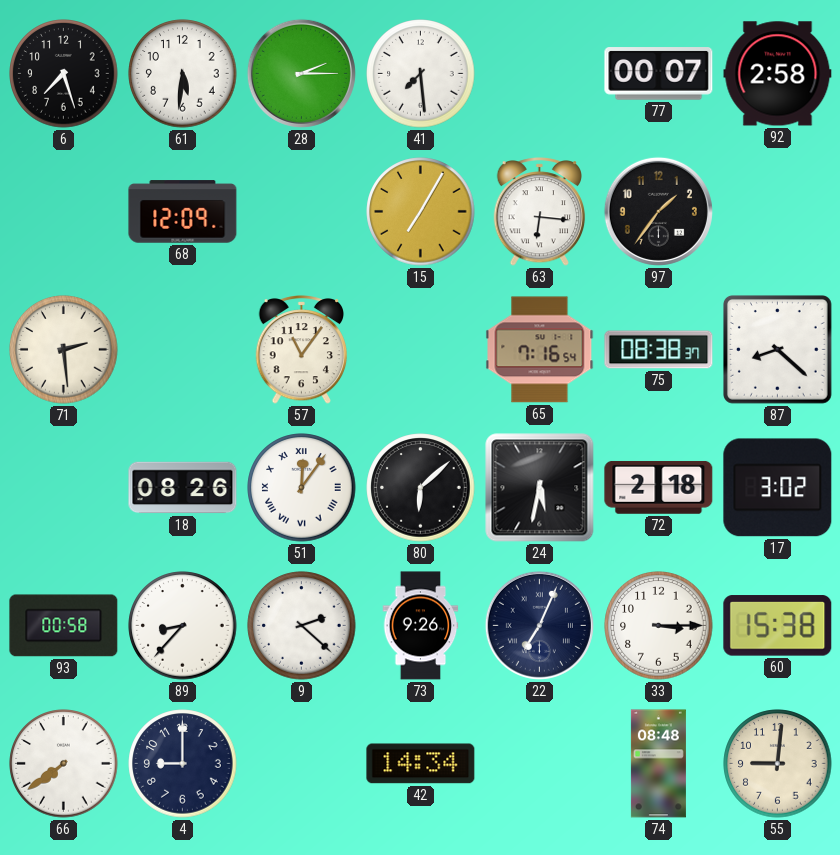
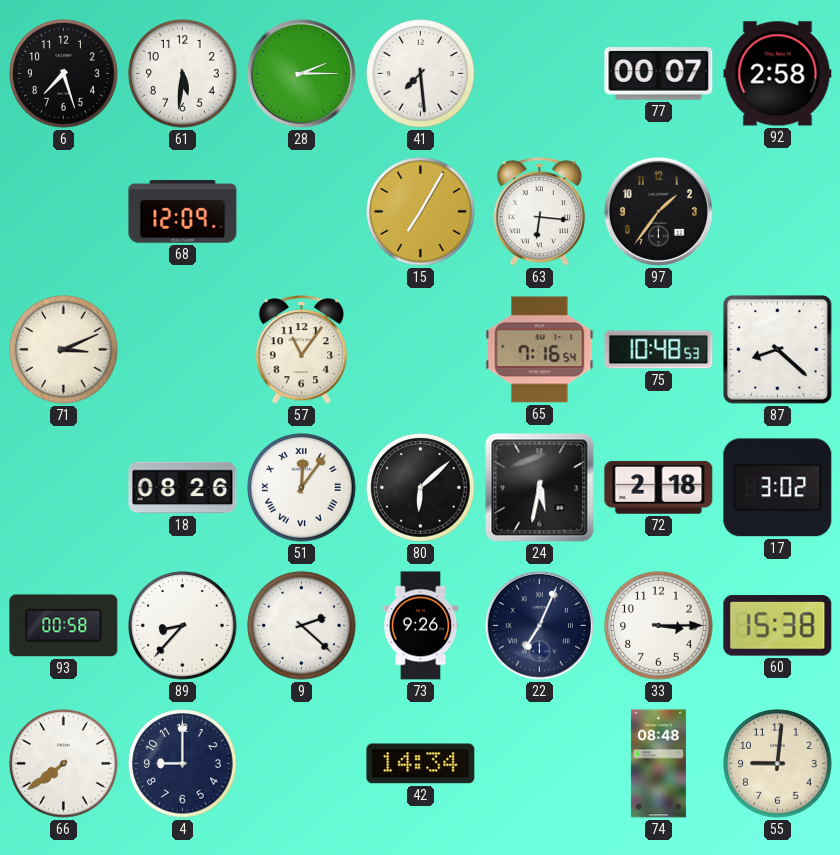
71: 2:29 -> 3:11 (64, 350)
75: 08:38 -> 10:48 (659, 350)
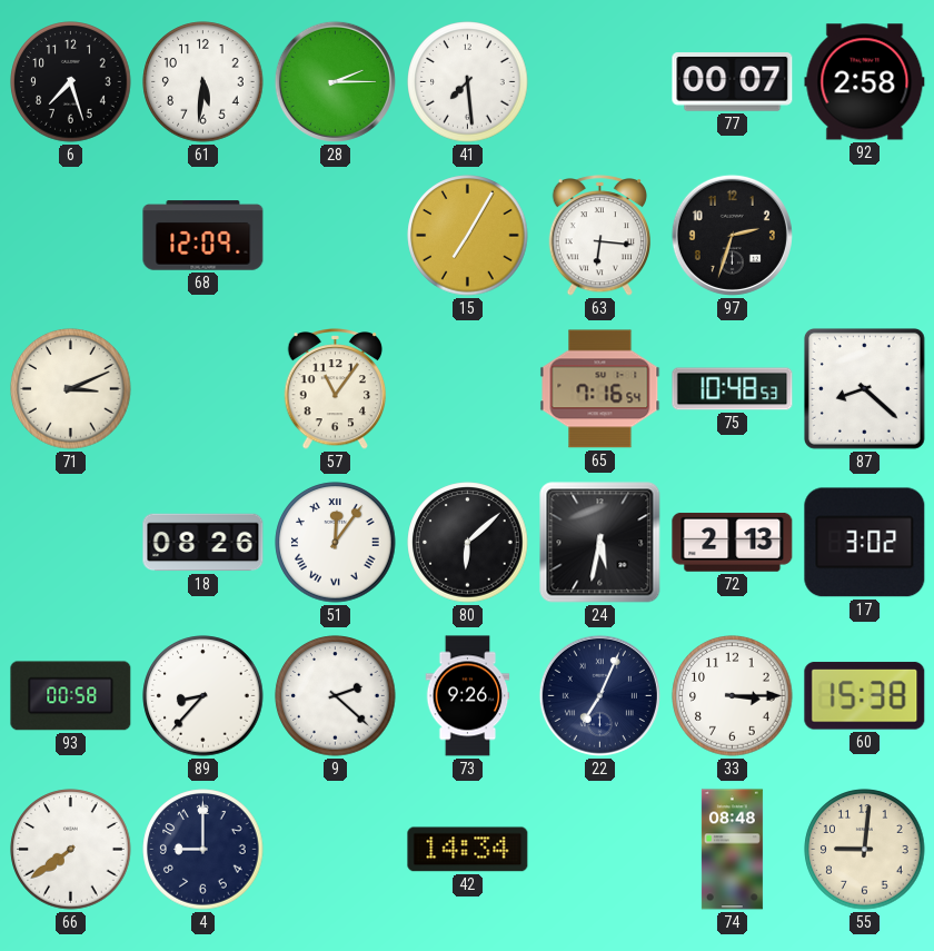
97: 1:36 -> 2:33 (732, 235)
72: 2:18 -> 2:13 (733, 542)
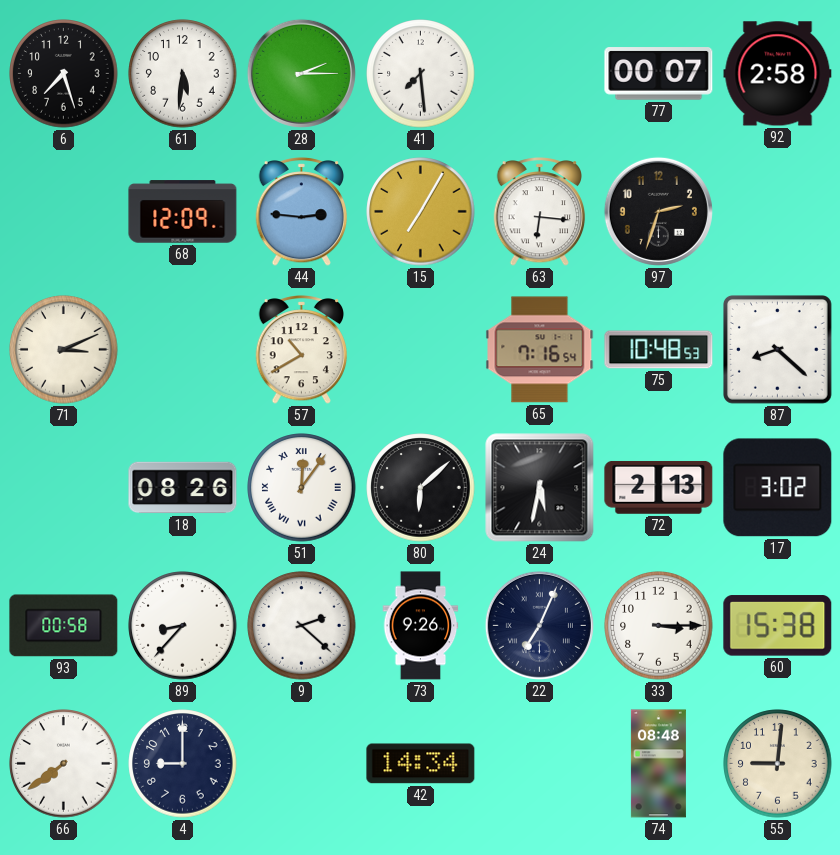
44: none -> 2:46 (302, 212)
57: 11:06 -> 10:40 (302, 350)
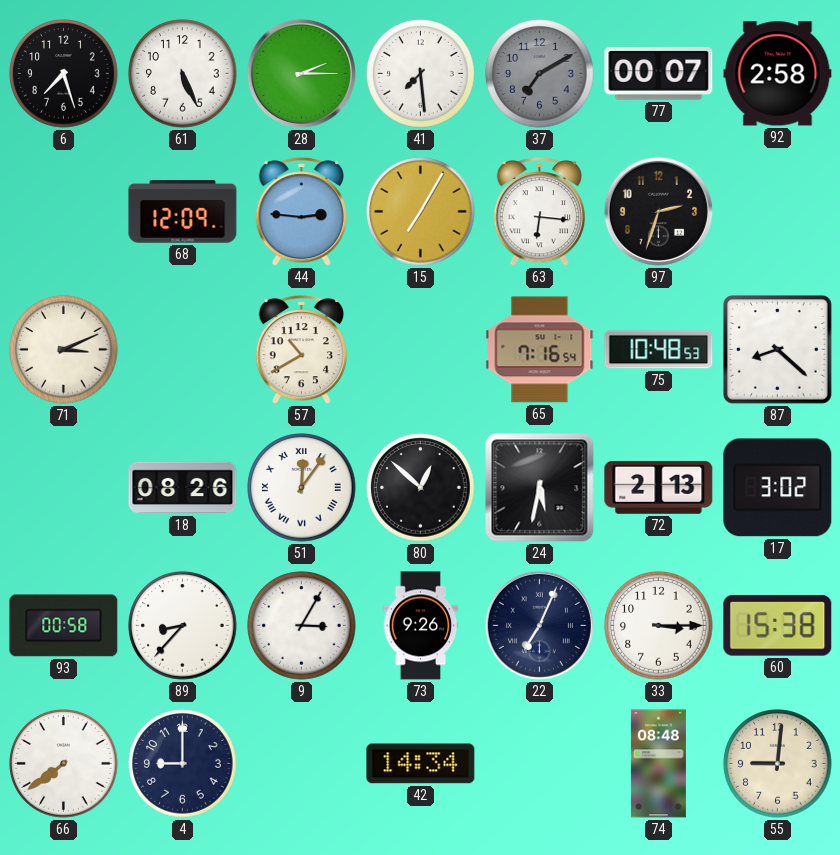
61: 5:31 -> 5:26 (183, 74)
37: none -> 7:10 (540, 74)
80: 6:08 -> 12:52 (421, 488)
9: 2:22 -> 3:05 (302, 626)
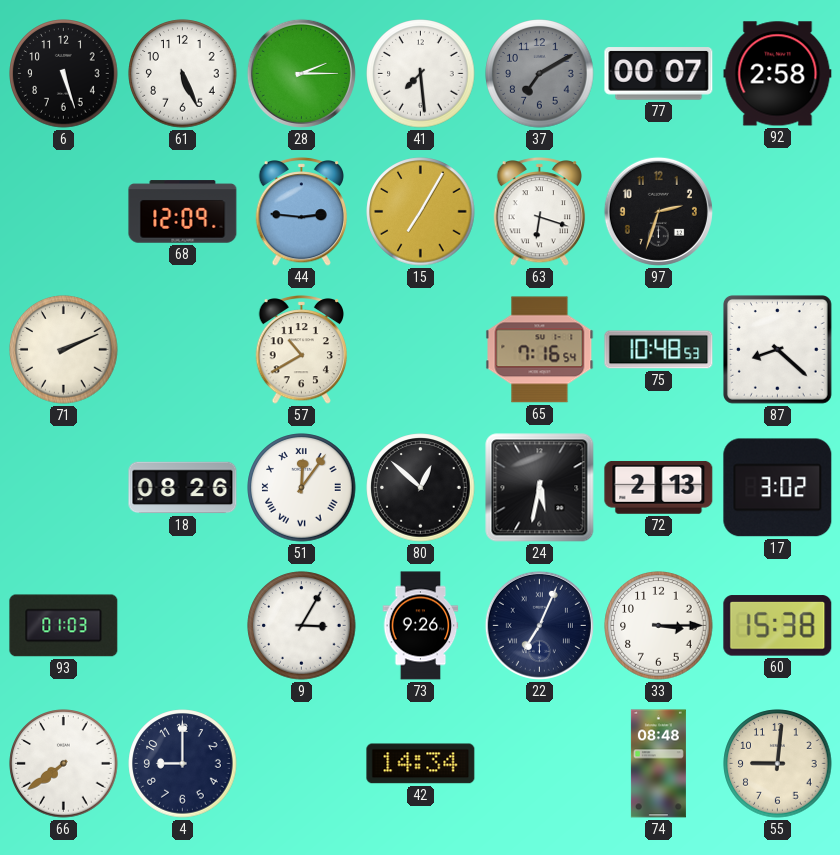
6: 7:27 -> 5:27 (64, 74)
63: 6:16 -> 6:18 (540, 212)
71: 3:11 -> 2:11 (64, 350)
93: 00:58 -> 01:03 (64, 626)
89: 8:37 -> none (183, 626)
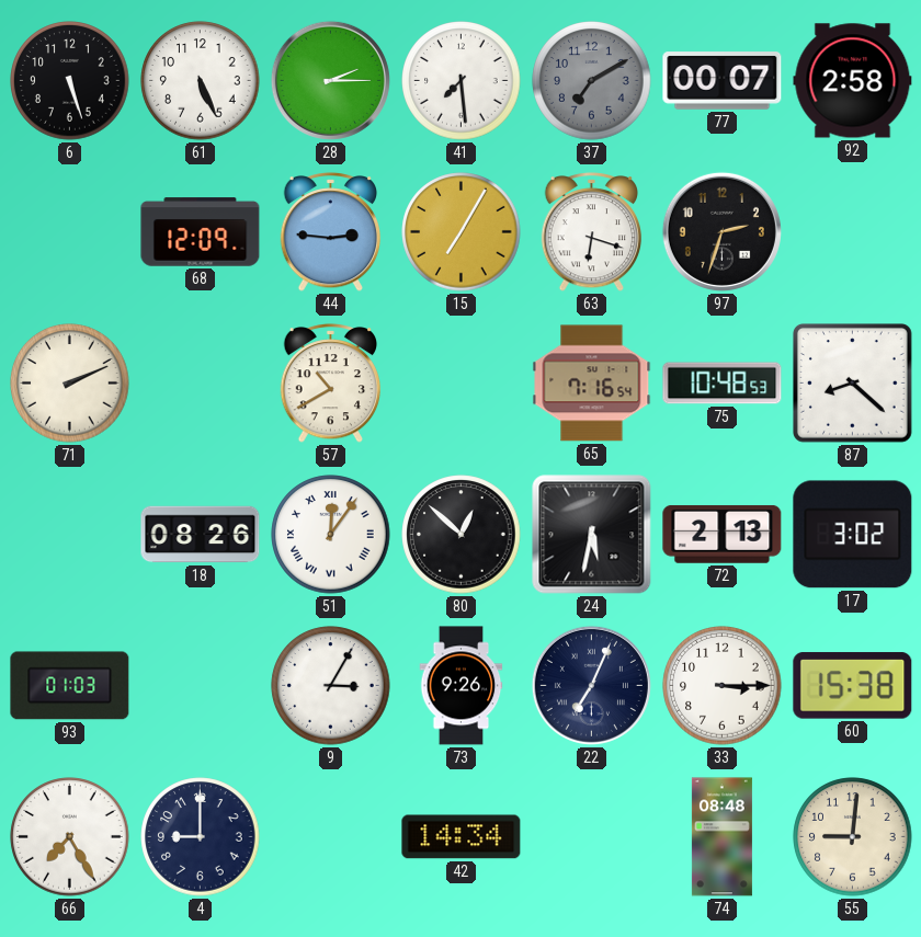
66: 7:39 -> 7:25 (70, 837)
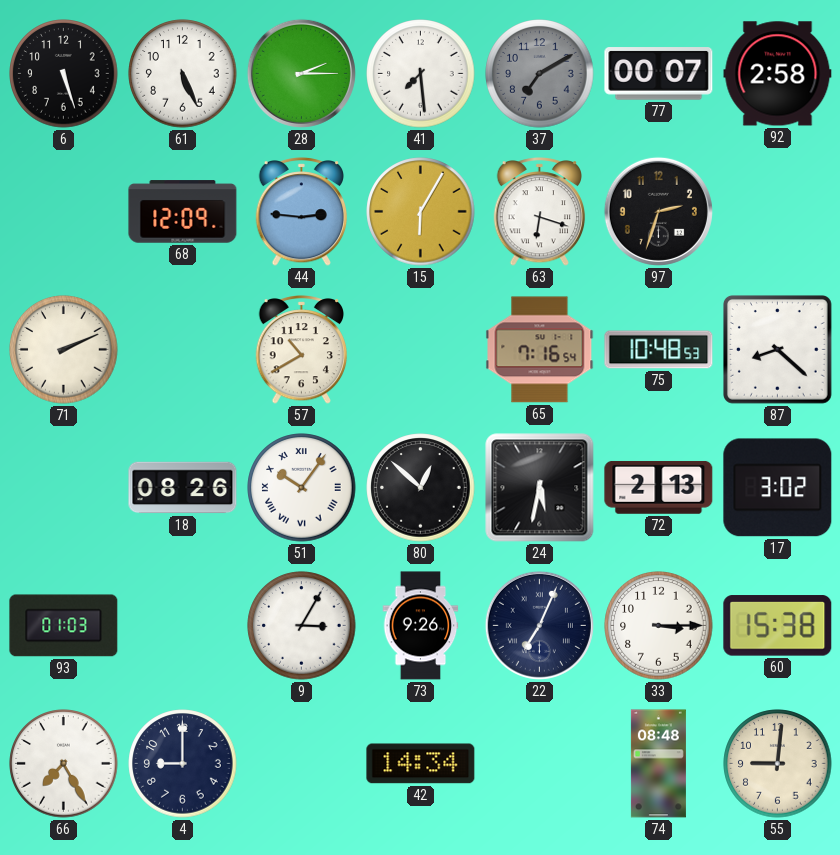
15: 7:05 -> 6:05 (421, 212)
51: 12:06 -> 10:06 (302, 488)
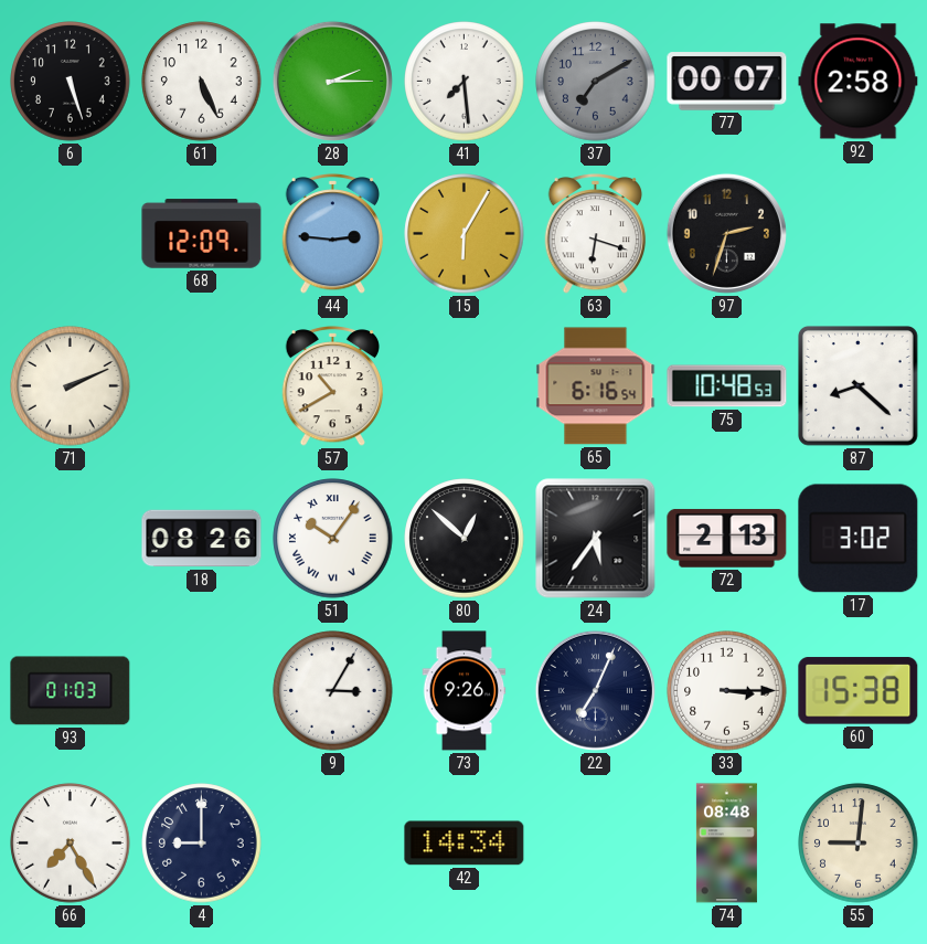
65: 7:16 -> 6:16 (596, 386)
24: 5:32 -> 5:36 (596, 539)
